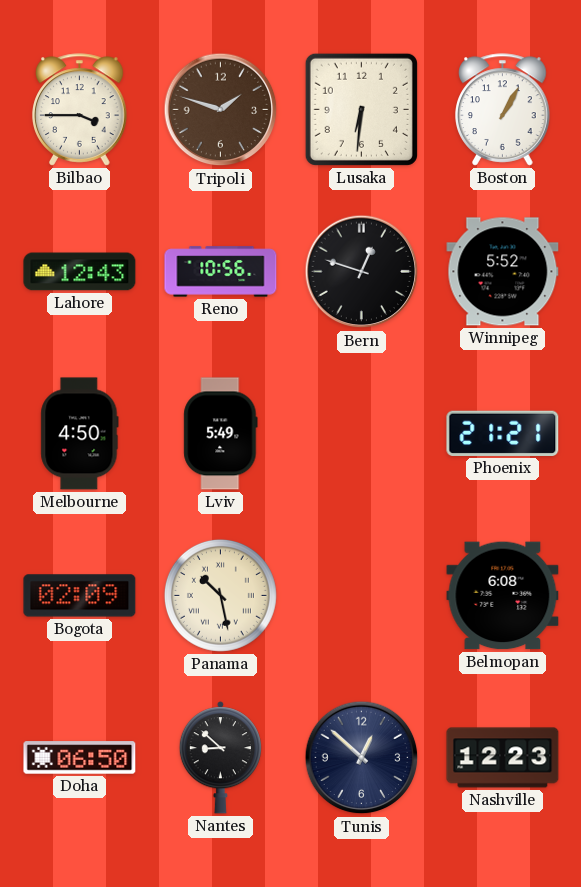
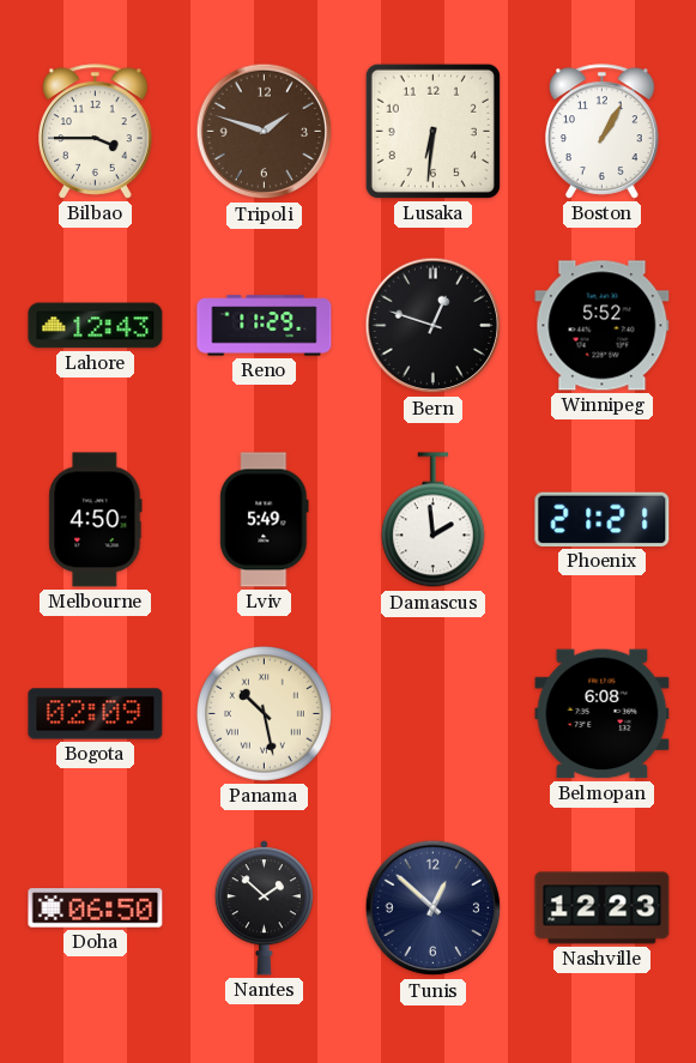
Reno: 10:56 -> 11:29 (265, 326)
Damascus: none -> 1:59 (432, 520)
Nantes: 8:52 -> 1:52 (264, 908)
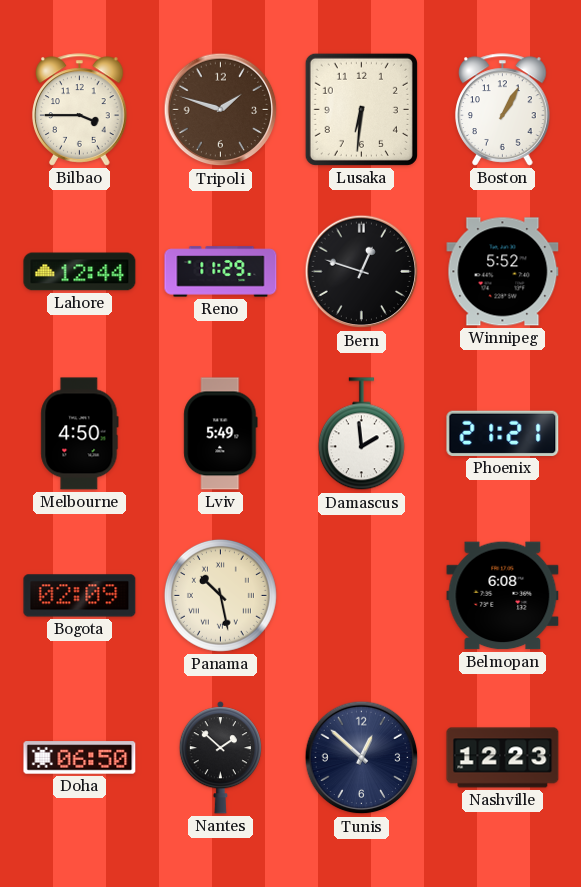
Lahore: 12:43 -> 12:44 (80, 272)
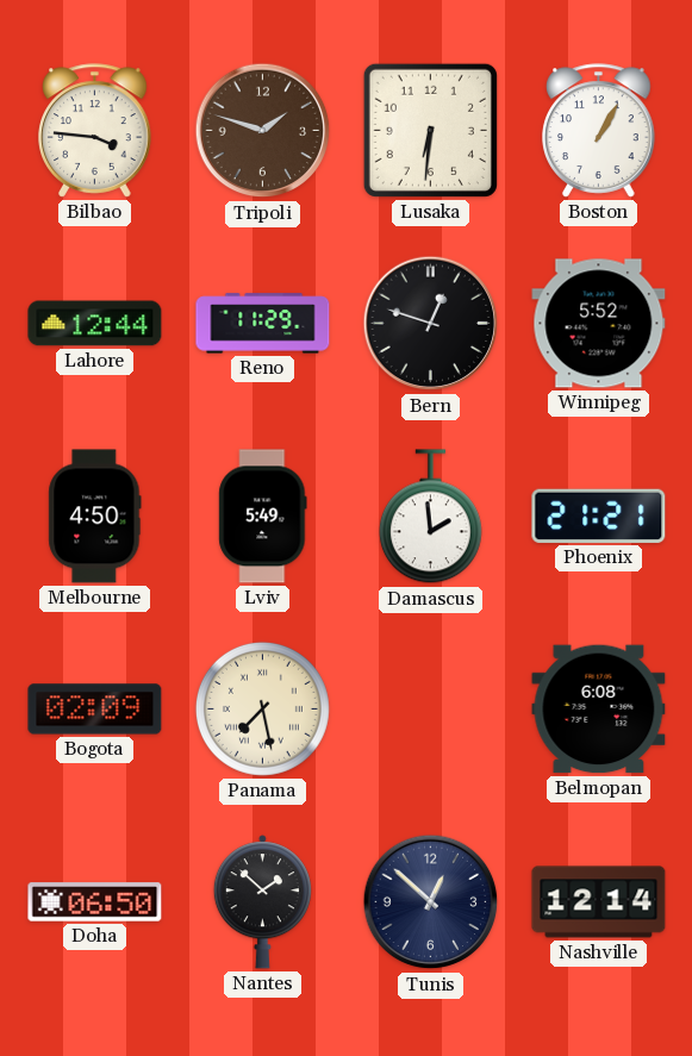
Bilbao: 3:45 -> 3:46 (95, 131)
Panama: 10:28 -> 7:28 (262, 708)
Nashville: 12:23 -> 12:14 (599, 902)
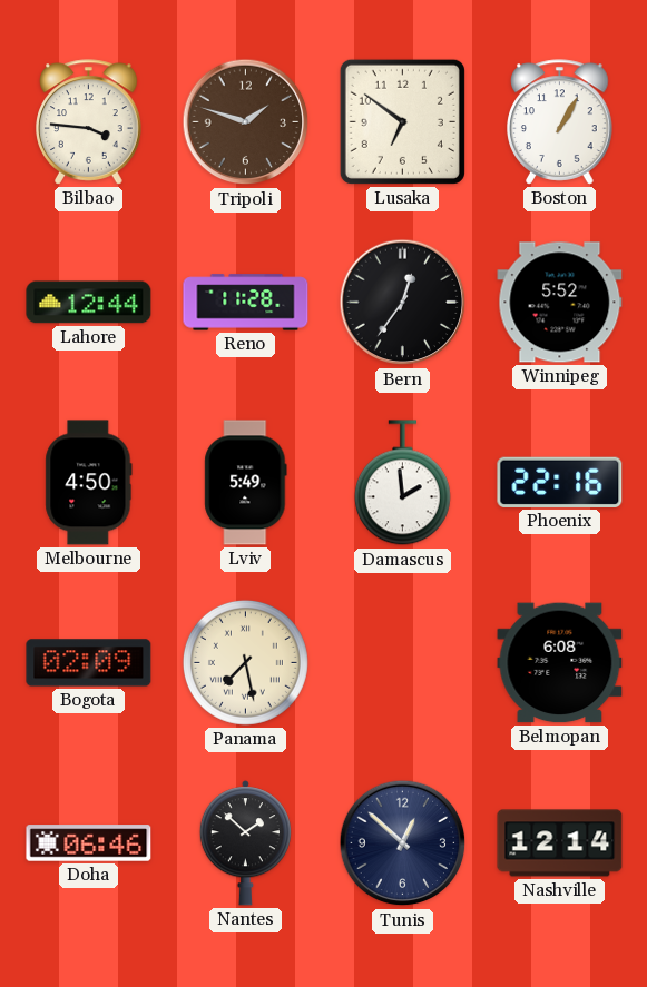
Lusaka: 6:31 -> 6:51 (402, 121)
Reno: 11:29 -> 11:28 (246, 303)
Bern: 12:48 -> 12:36 (403, 303)
Phoenix: 21:21 -> 22:16 (560, 482)
Doha: 06:50 -> 06:46 (89, 843)
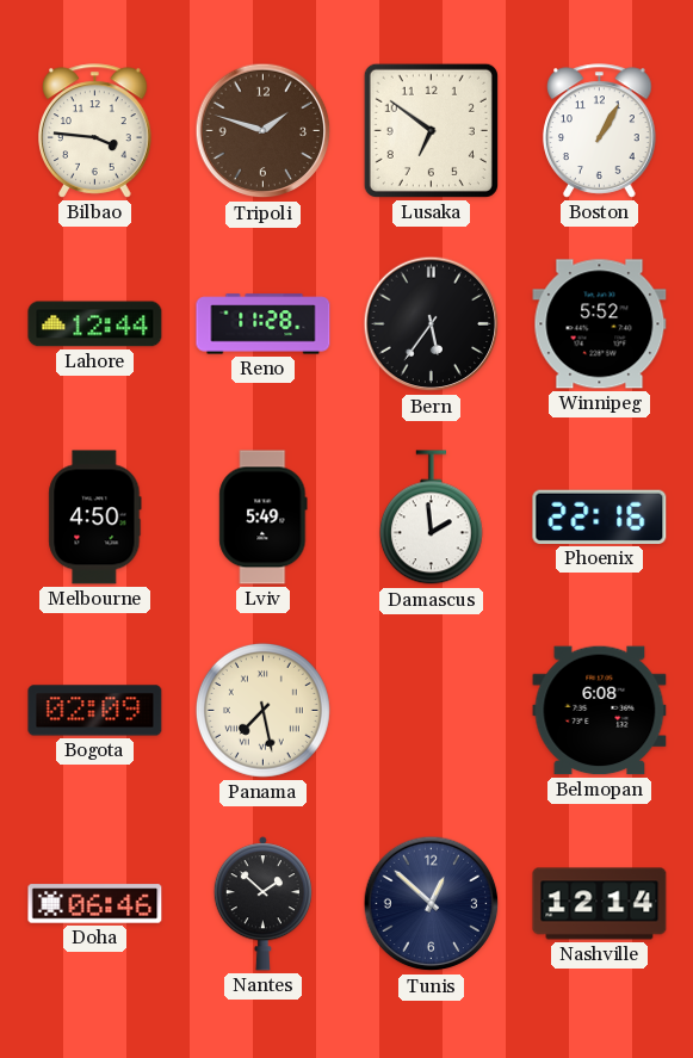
Bern: 12:36 -> 5:36 (432, 324)
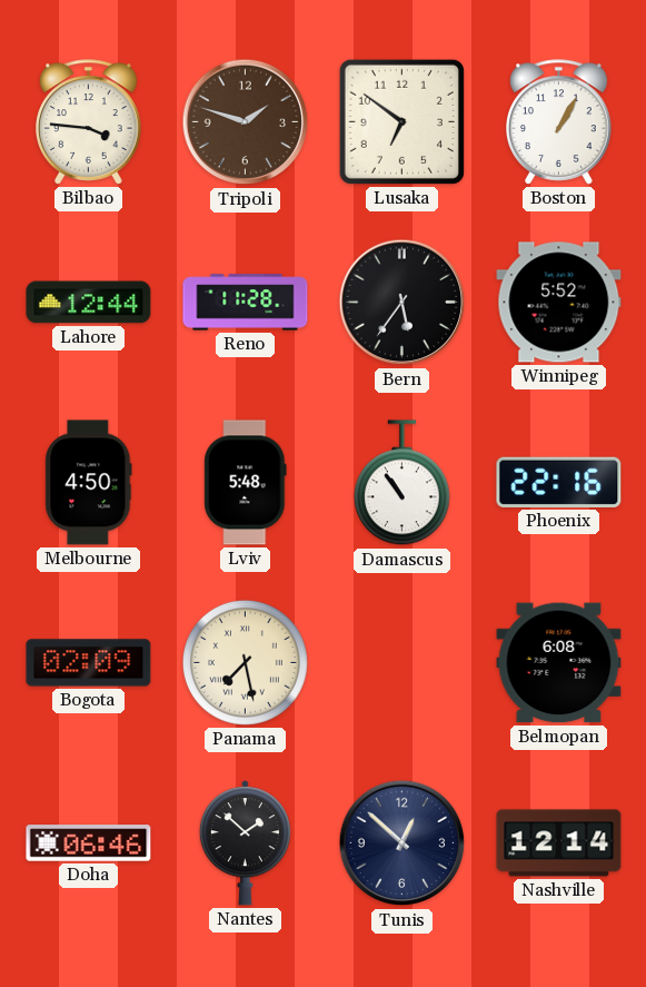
Lviv: 5:49 -> 5:48 (246, 483)
Damascus: 1:59 -> 10:54 (401, 483)
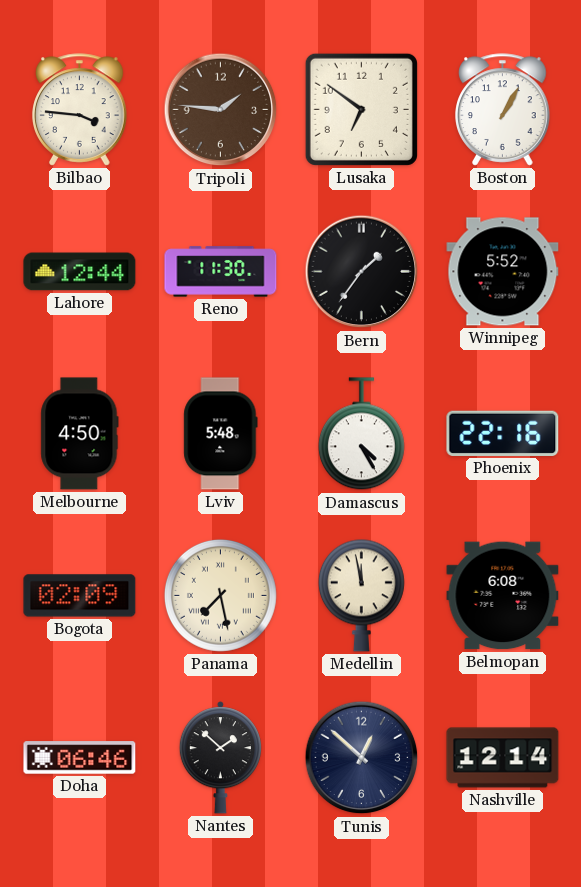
Tripoli: 1:48 -> 1:46 (221, 110)
Reno: 11:28 -> 11:30 (221, 272)
Bern: 5:36 -> 1:36 (362, 272)
Damascus: 10:54 -> 4:25 (361, 434)
Medellin: none -> 11:58 (361, 595)
